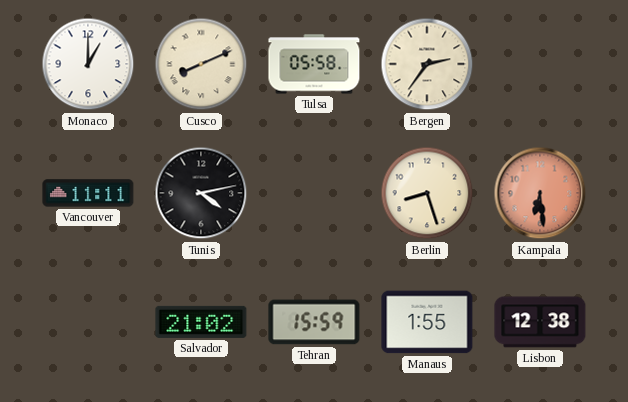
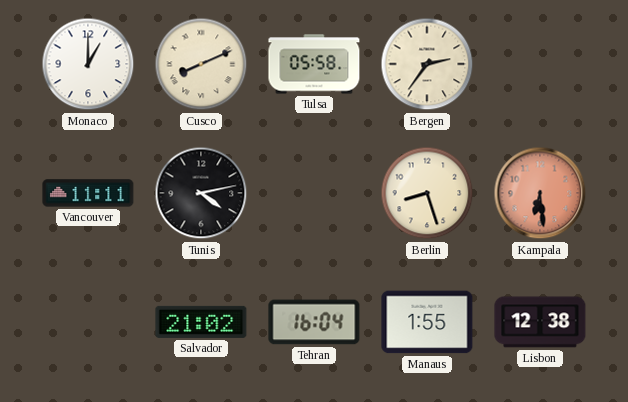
Tehran: 15:59 -> 16:04 (314, 322)
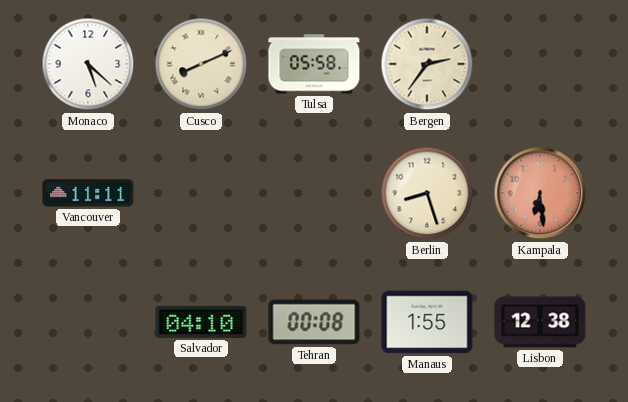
Monaco: 1:00 -> 5:22 (88, 64)
Tunis: 4:13 -> none (201, 193)
Salvador: 21:02 -> 04:10 (201, 322)
Tehran: 16:04 -> 00:08 (314, 322)
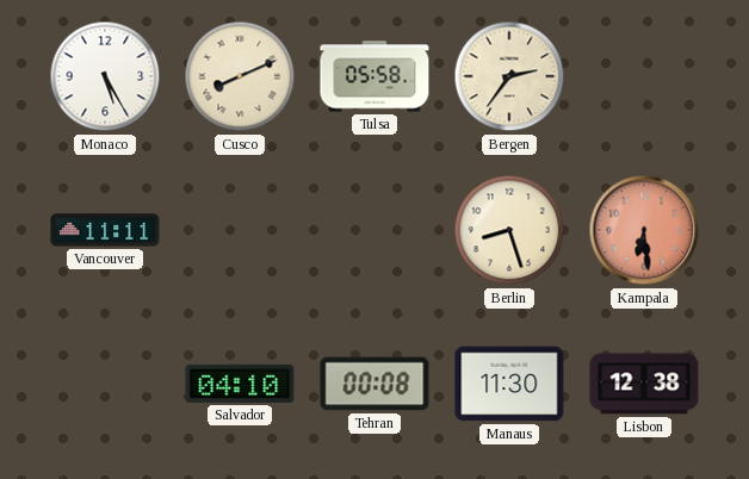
Monaco: 5:22 -> 5:25 (105, 76)
Manaus: 1:55 -> 11:30 (509, 384)
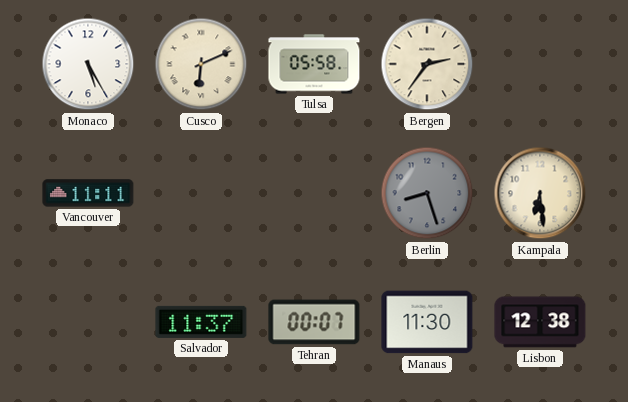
Cusco: 8:11 -> 6:11 (201, 64)
Berlin dial: cream -> grey (427, 193)
Kampala dial: salmon -> cream (540, 193)
Salvador: 04:10 -> 11:37 (201, 322)
Tehran: 00:08 -> 00:07 (314, 322)
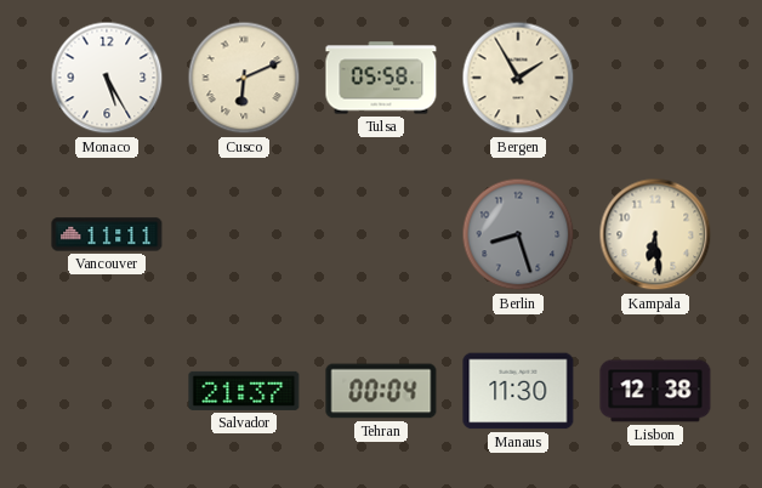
Bergen: 2:36 -> 1:55 (518, 78)
Salvador: 11:37 -> 21:37 (244, 391)
Tehran: 00:07 -> 00:04 (381, 391)
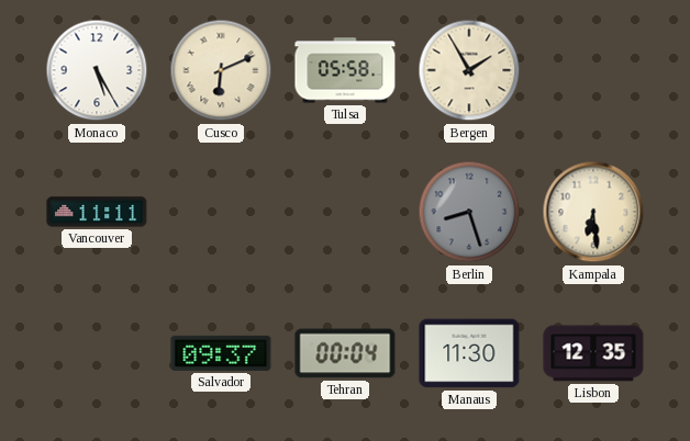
Salvador: 21:37 -> 09:37 (221, 353)
Lisbon: 12:38 -> 12:35 (593, 353)
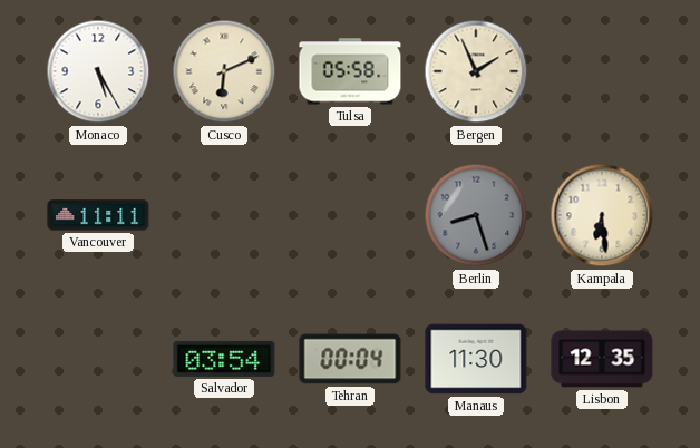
Bergen: 1:55 -> 1:56 (476, 71)
Salvador: 09:37 -> 03:54 (224, 359)
